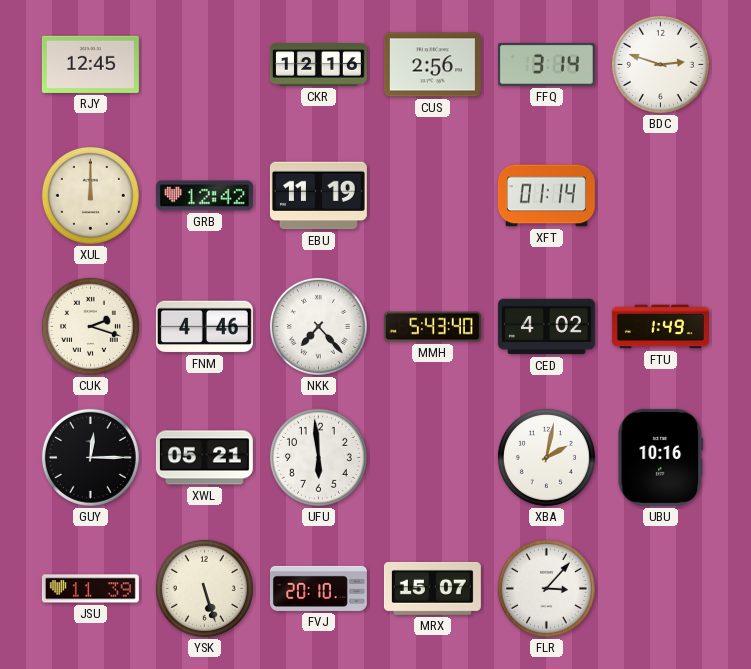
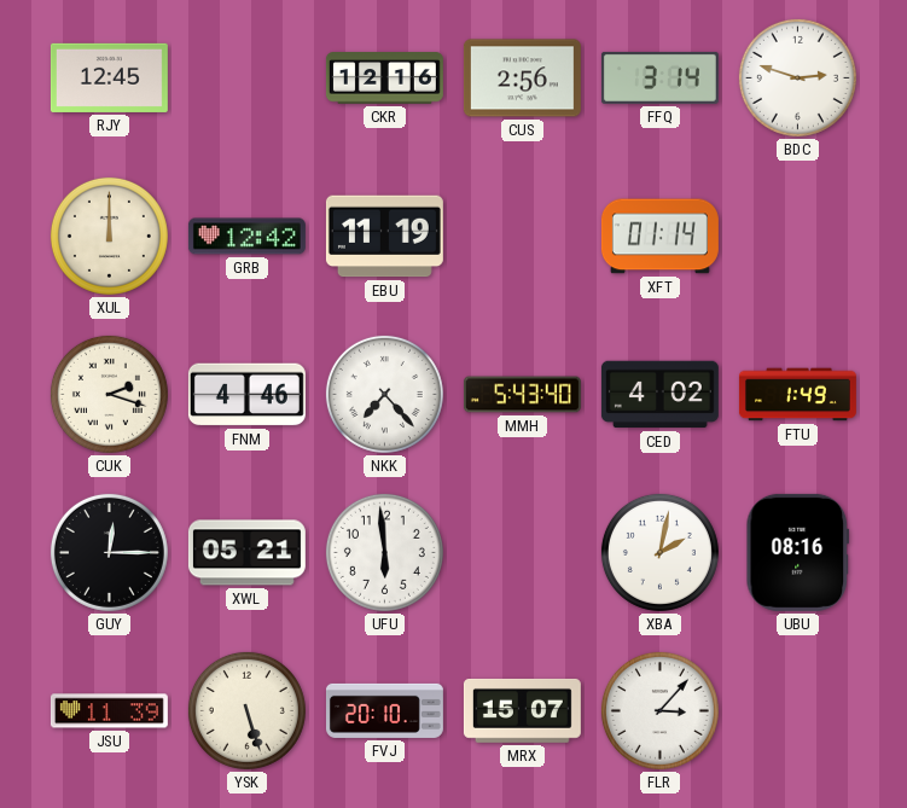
UBU: 10:16 -> 08:16 (798, 552)
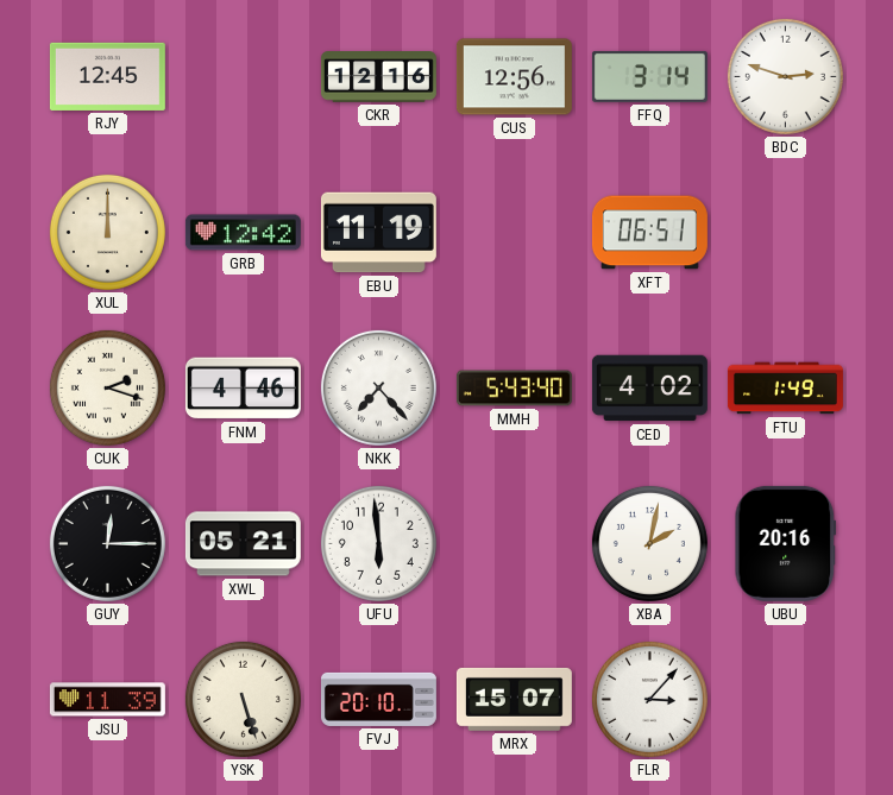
CUS: 2:56 -> 12:56 (514, 77)
XFT: 01:14 -> 06:51 (649, 233)
UBU: 08:16 -> 20:16 (786, 543)
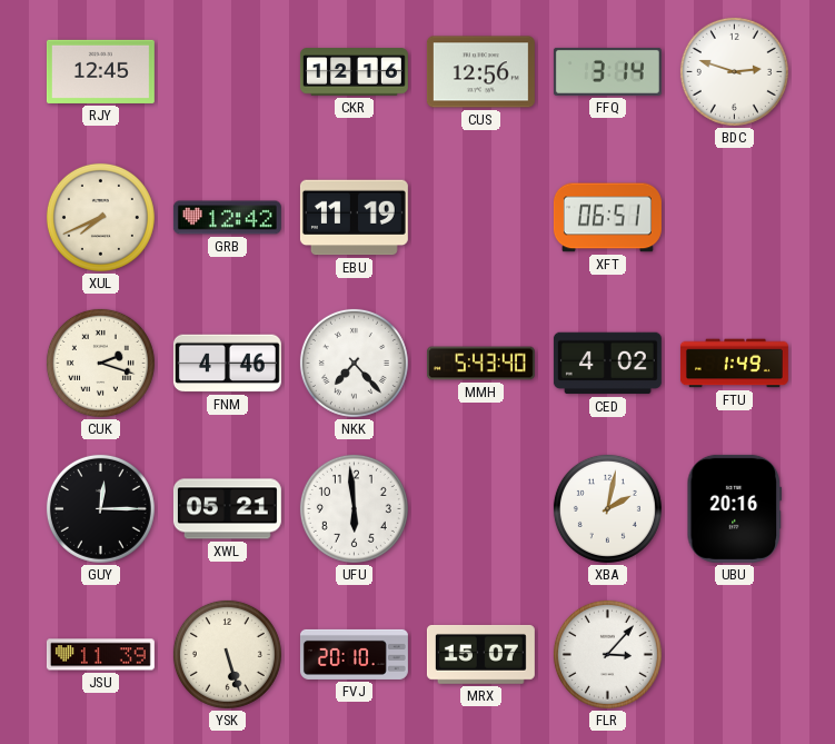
XUL: 12:00 -> 7:41 (100, 217)
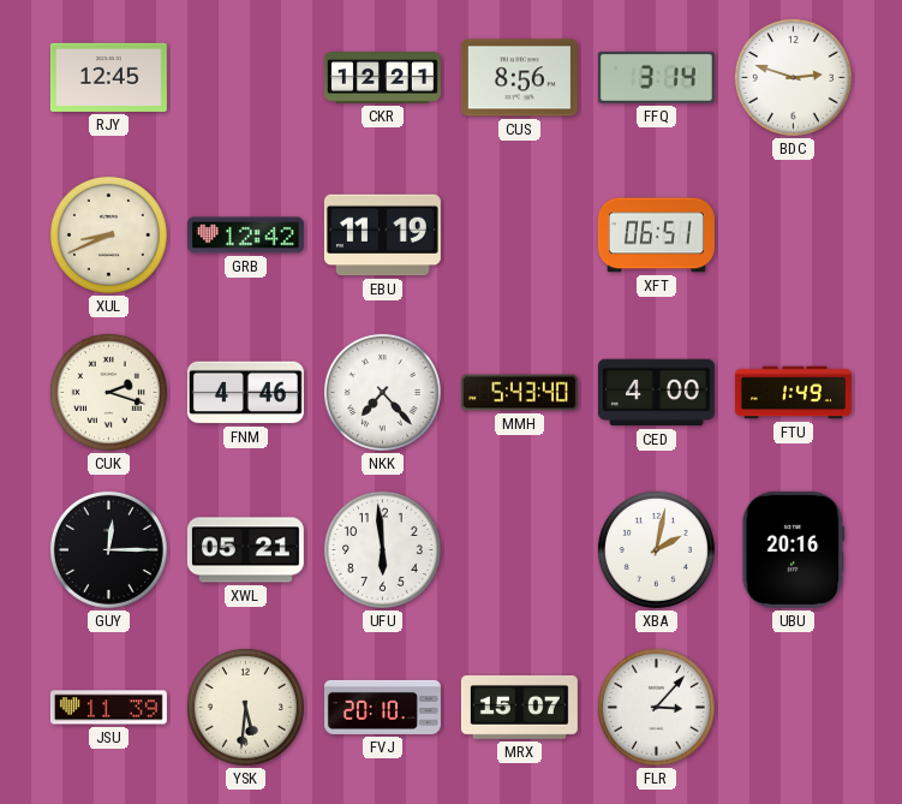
CKR: 12:16 -> 12:21 (382, 78)
CUS: 12:56 -> 8:56 (519, 78)
XUL: 7:41 -> 8:41 (108, 234)
CED: 4:02 -> 4:00 (656, 393)
YSK: 5:27 -> 5:31 (245, 707)
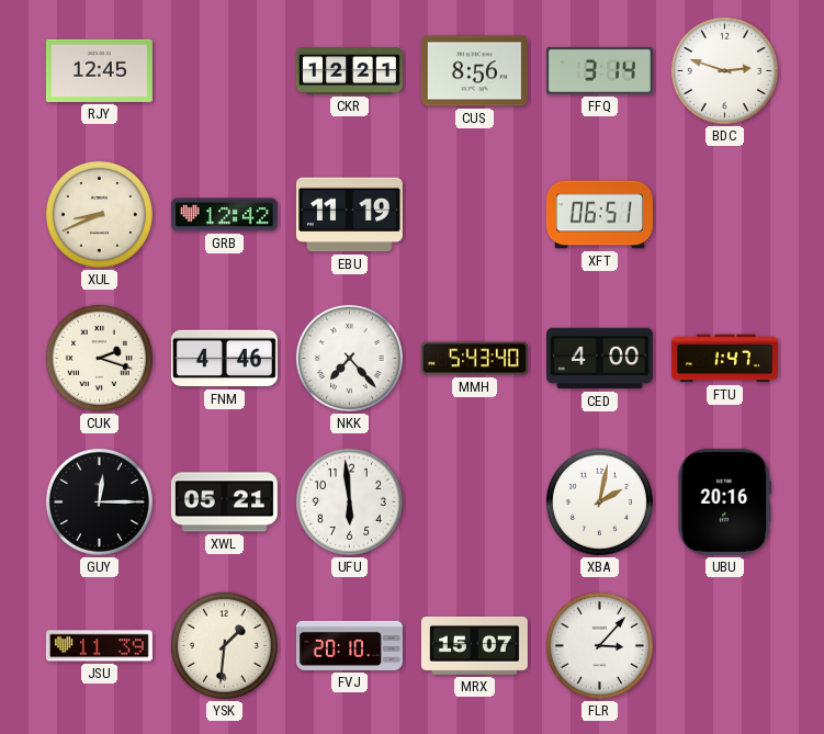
FTU: 1:49 -> 1:47 (724, 359)
YSK: 5:31 -> 1:31 (224, 645)
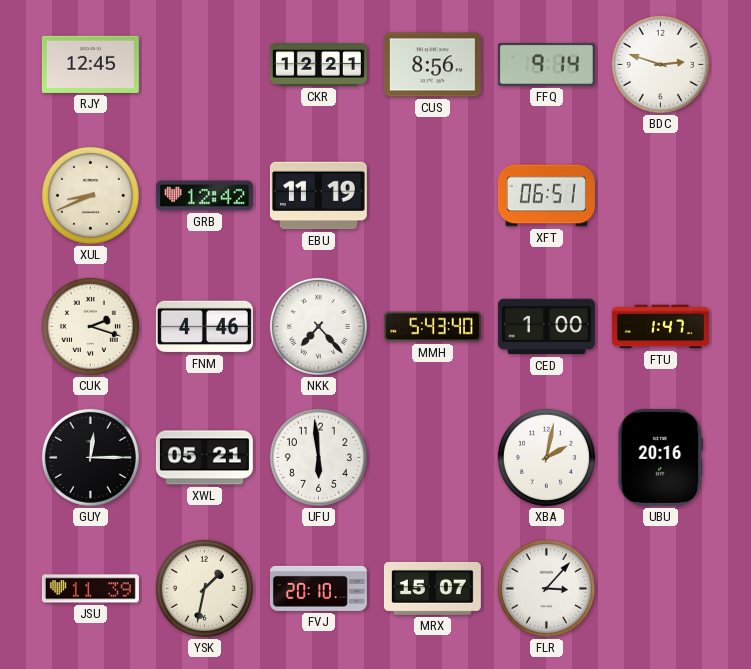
FFQ: 3:14 -> 9:14 (546, 64)
CED: 4:00 -> 1:00 (546, 327)
YSK: 1:31 -> 1:32 (204, 588)
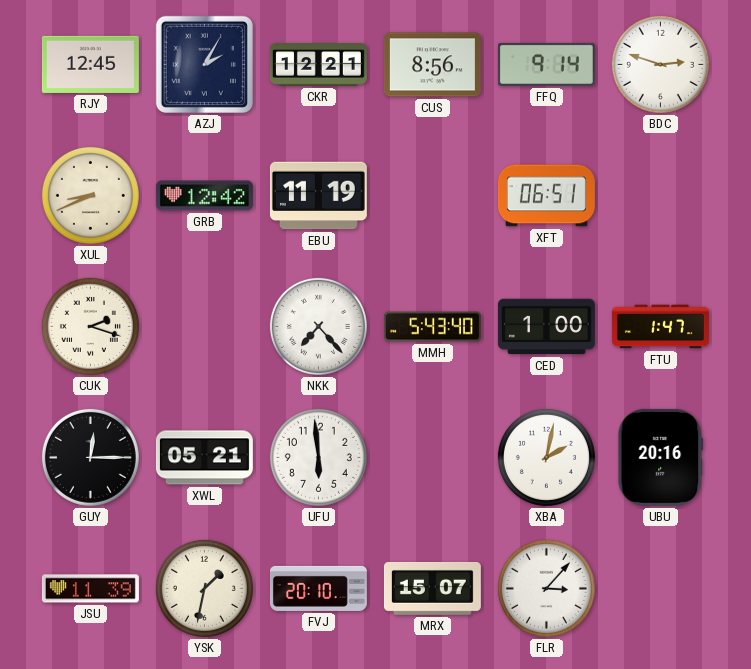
AZJ: none -> 2:05 (204, 64)
FNM: 4:46 -> none (204, 327)
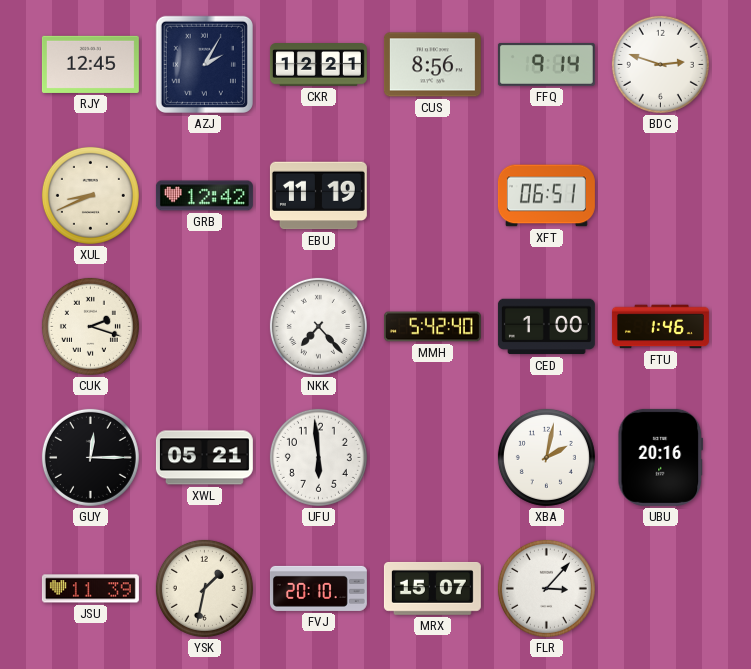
MMH: 5:43 -> 5:42 (432, 327)
FTU: 1:47 -> 1:46 (660, 327)
